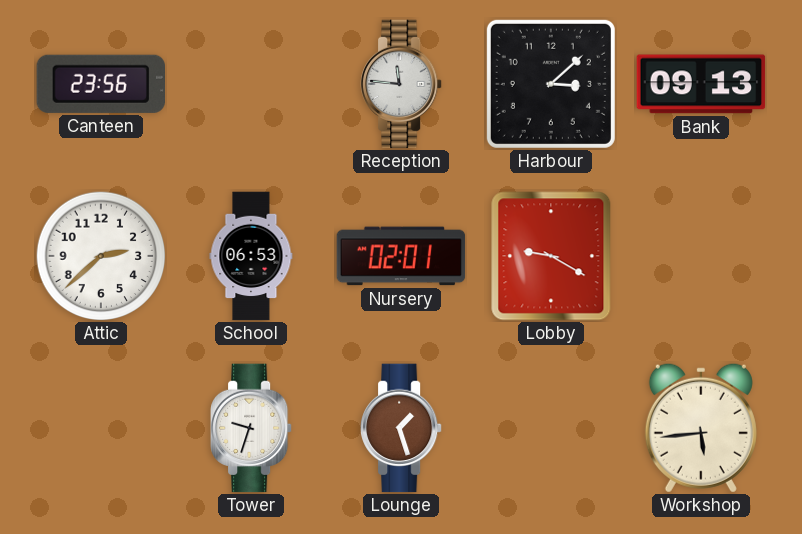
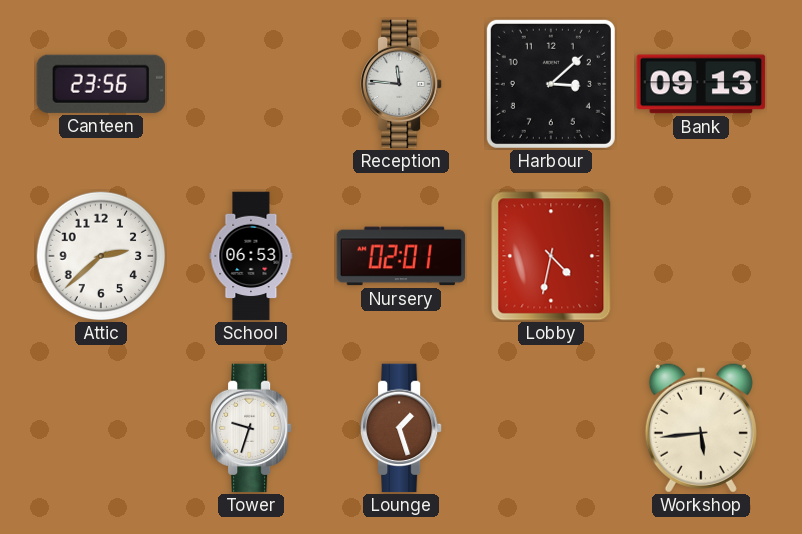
Lobby: 9:20 -> 4:32 (551, 256)
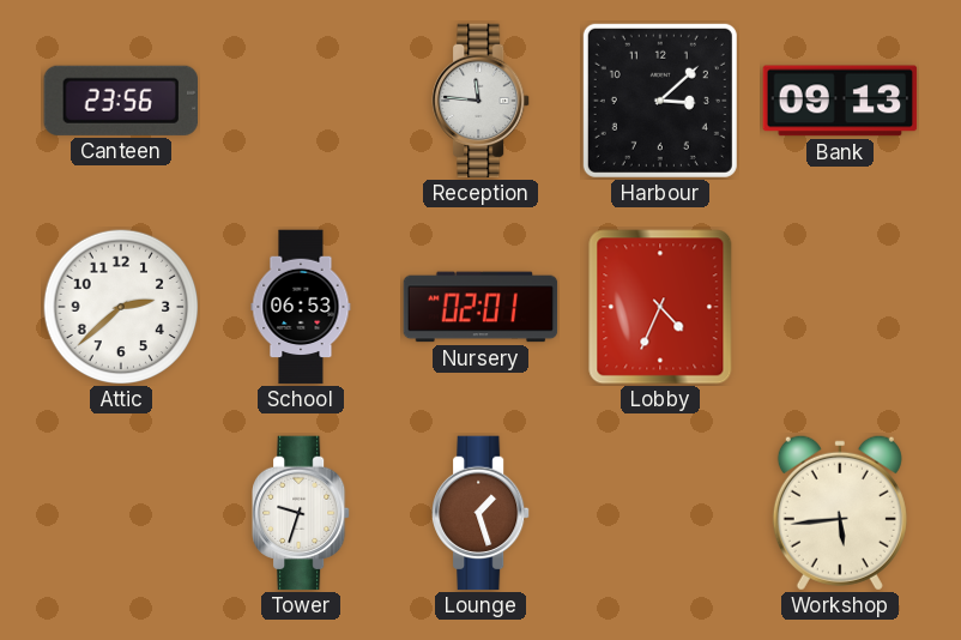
Lobby: 4:32 -> 4:34 (660, 307)
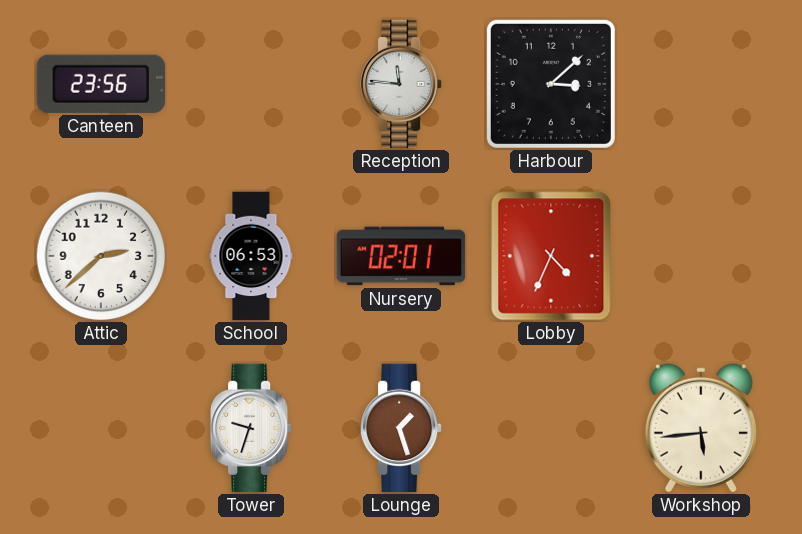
Bank: 09:13 -> none (840, 101)
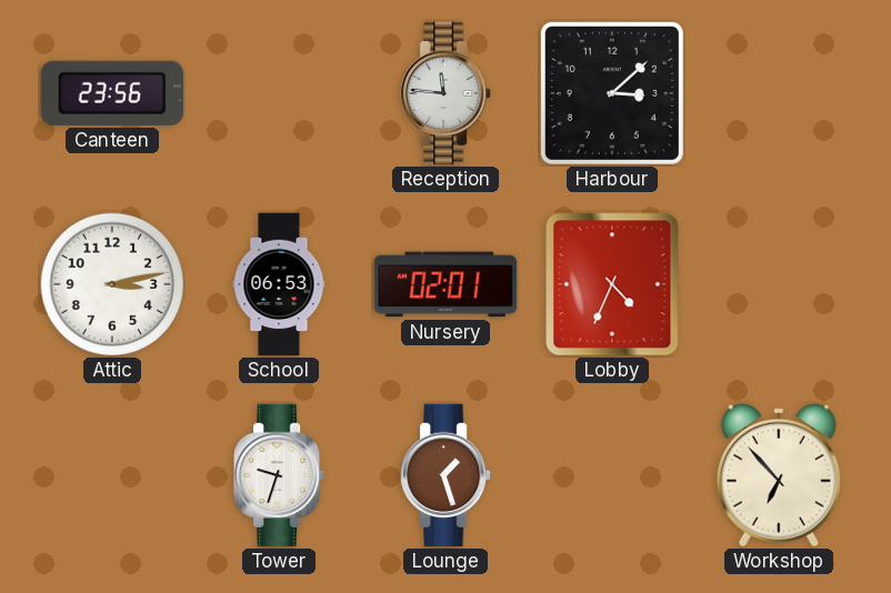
Attic: 2:38 -> 3:13 (112, 284)
Workshop: 5:44 -> 6:53 (779, 475)
